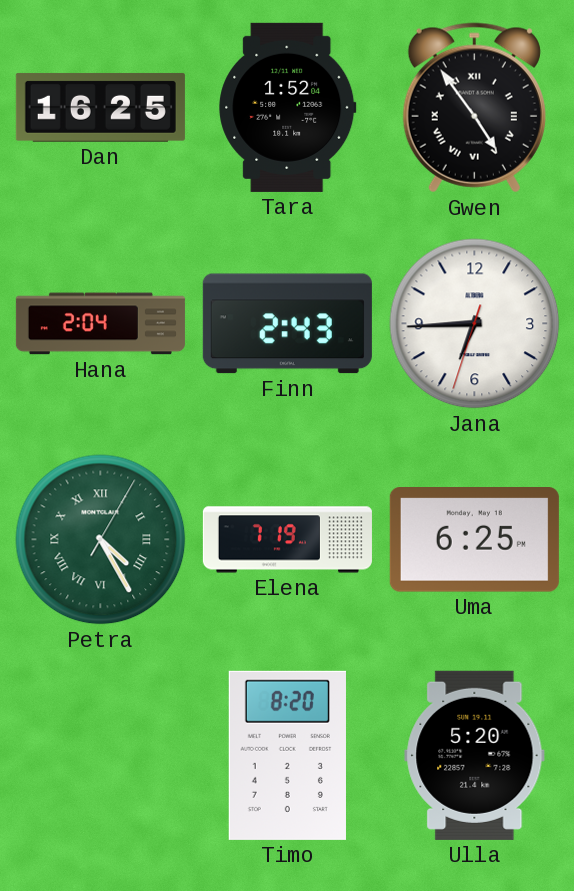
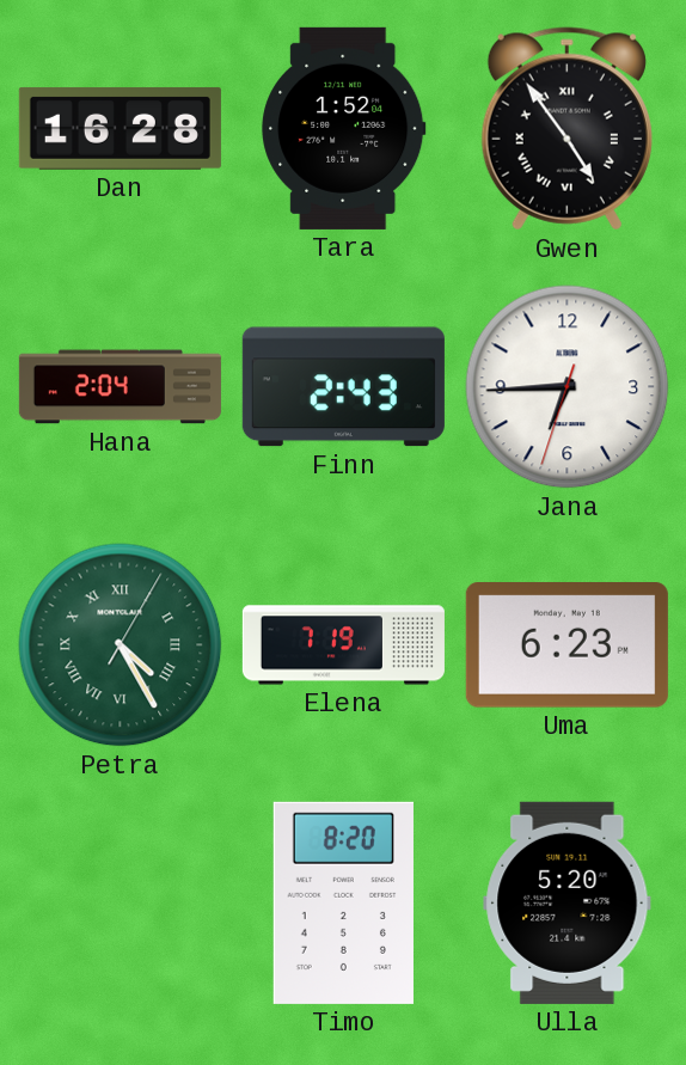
Dan: 16:25 -> 16:28 (120, 128)
Uma: 6:25 -> 6:23 (566, 645)
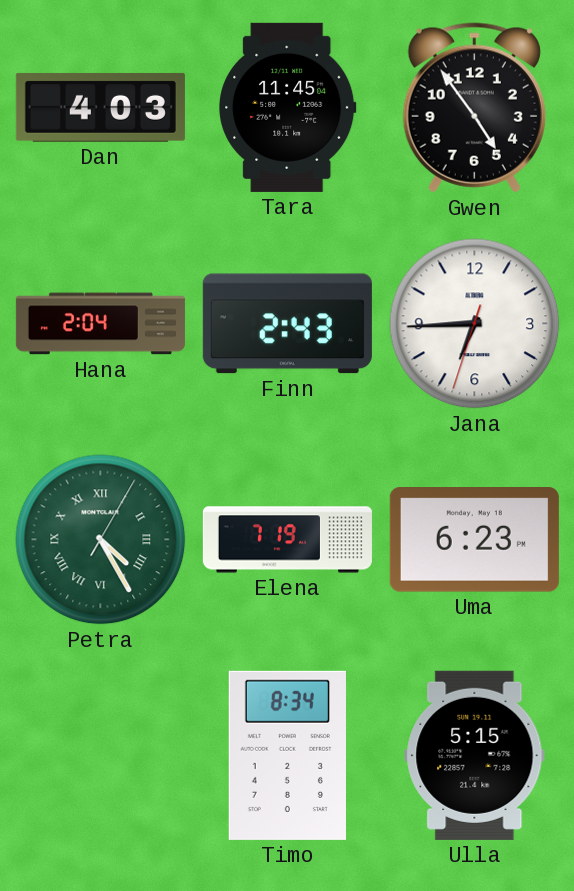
Dan: 16:28 -> 4:03 (100, 107)
Tara: 1:52 -> 11:45 (288, 107)
Gwen numerals: Roman -> Arabic (474, 108)
Timo: 8:20 -> 8:34 (287, 755)
Ulla: 5:20 -> 5:15 (475, 755)
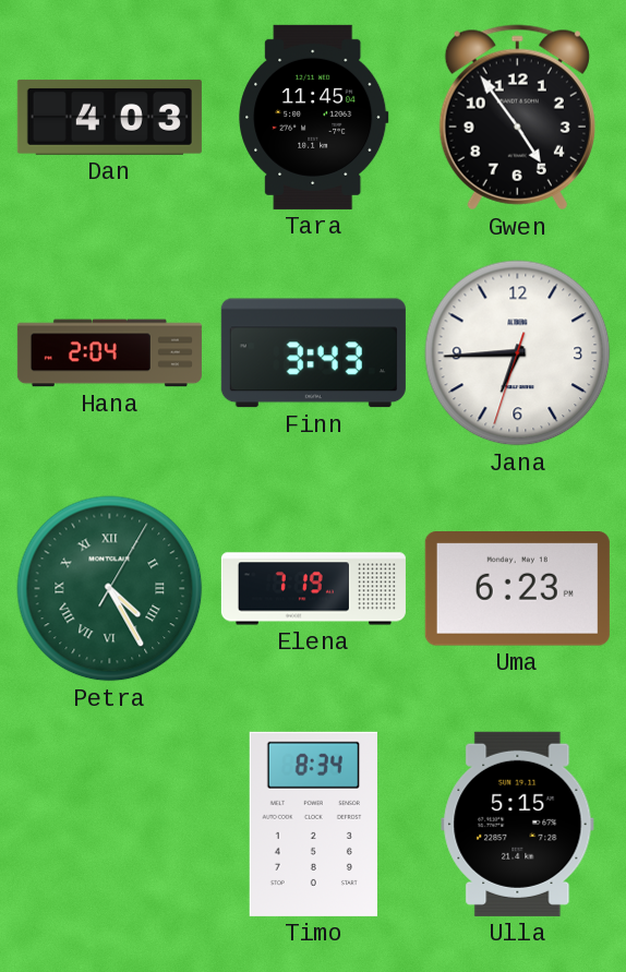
Finn: 2:43 -> 3:43 (313, 353)
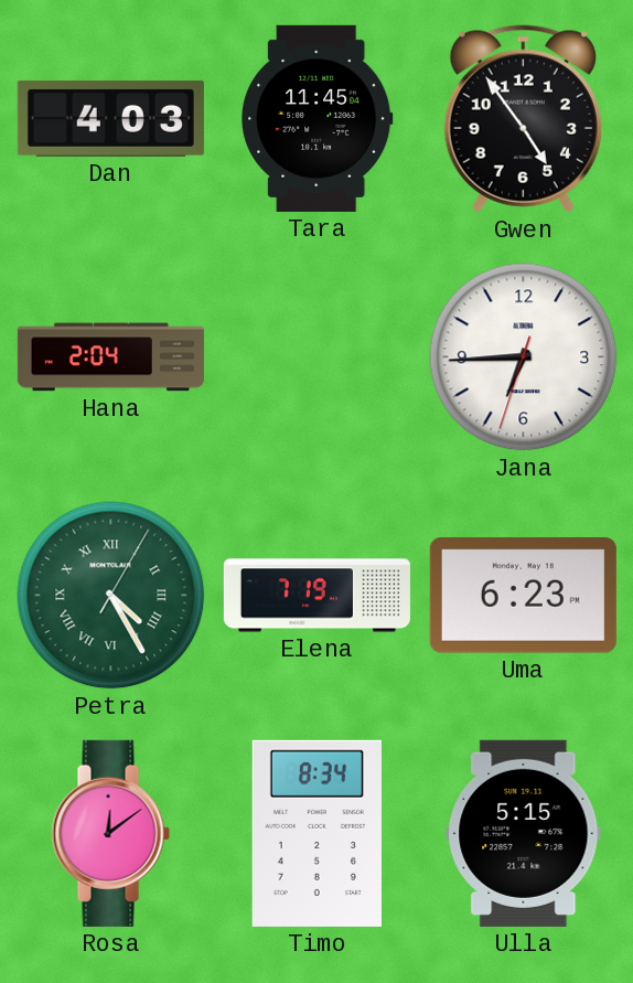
Finn: 3:43 -> none (313, 353)
Rosa: none -> 12:09 (110, 833)
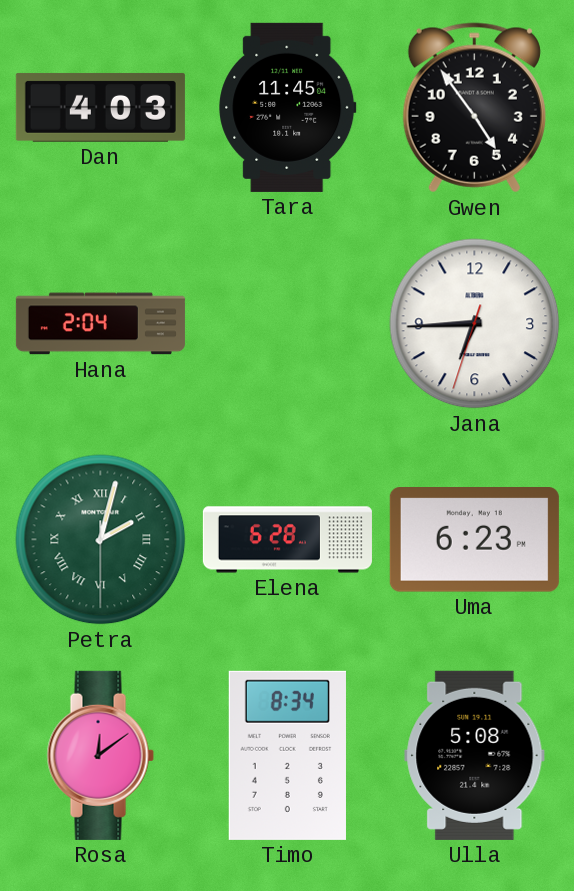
Petra: 4:25 -> 2:02 (101, 540)
Elena: 7:19 -> 6:28 (287, 540)
Ulla: 5:15 -> 5:08 (475, 755)
